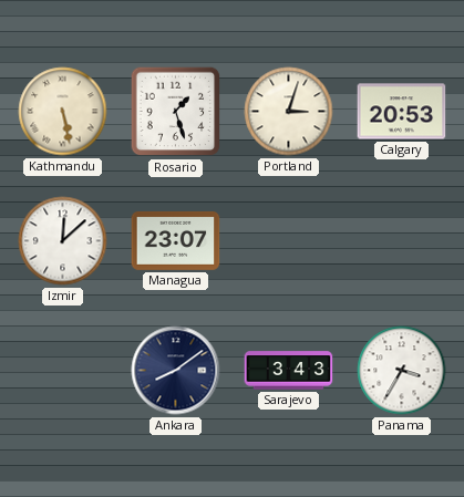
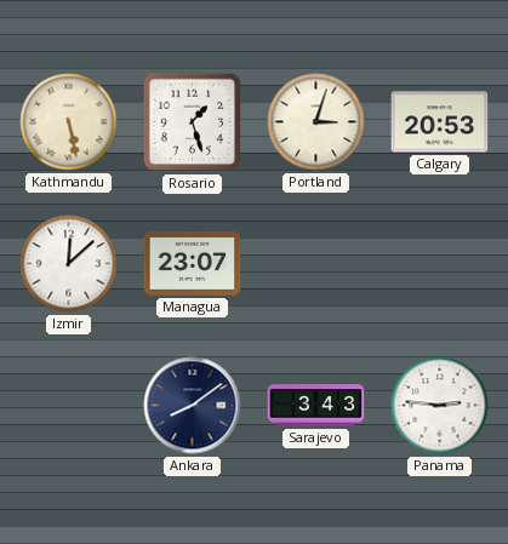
Panama: 3:35 -> 2:46 (440, 406)
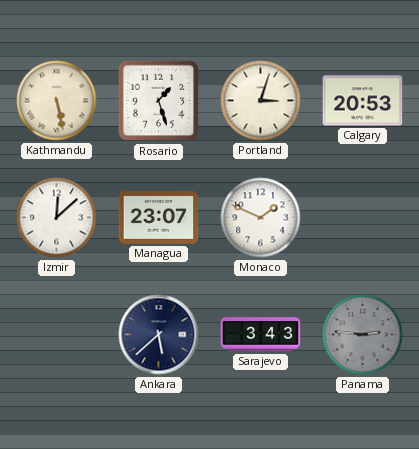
Monaco: none -> 1:49 (261, 218)
Ankara: 8:09 -> 5:38 (159, 335)
Panama dial: white -> grey (363, 335)
